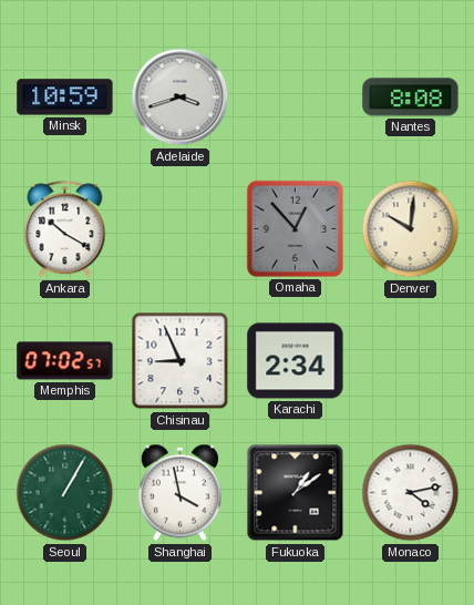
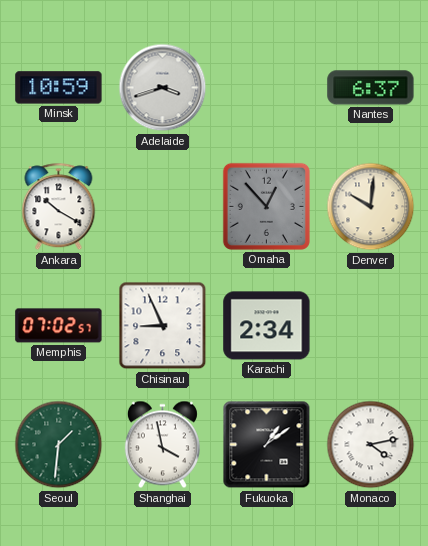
Nantes: 8:08 -> 6:37 (371, 88)
Seoul: 1:05 -> 1:31 (59, 445)
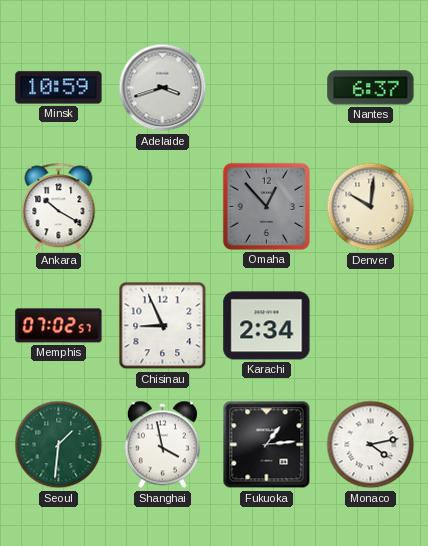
Fukuoka: 1:09 -> 1:14 (267, 445)
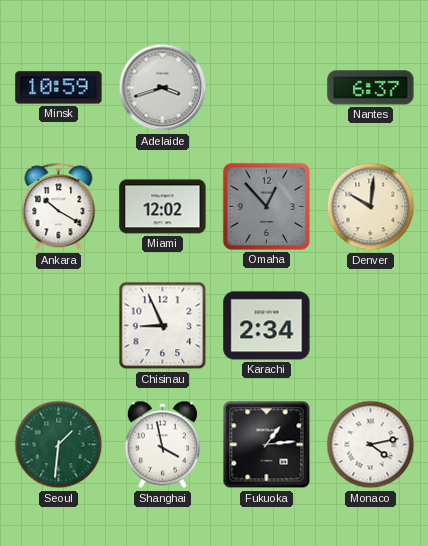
Miami: none -> 12:02 (163, 207)
Memphis: 07:02 -> none (59, 326)
